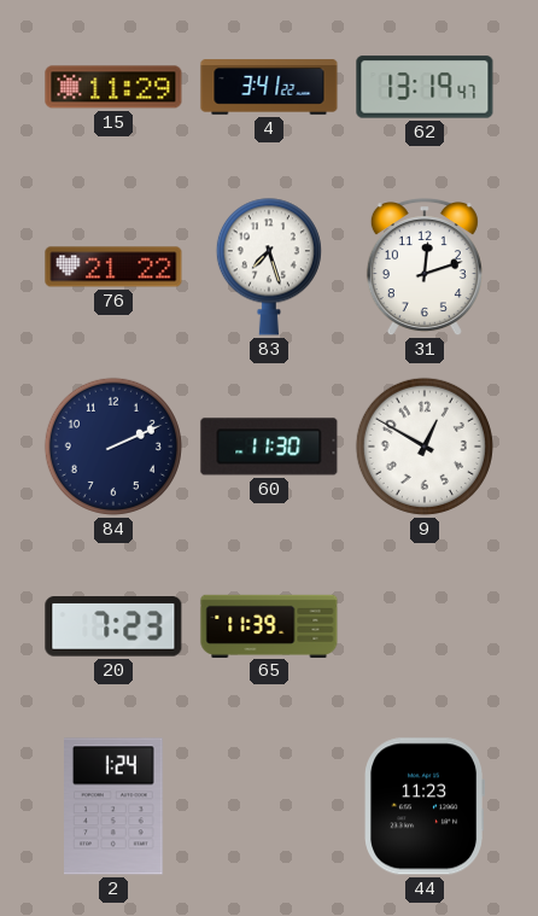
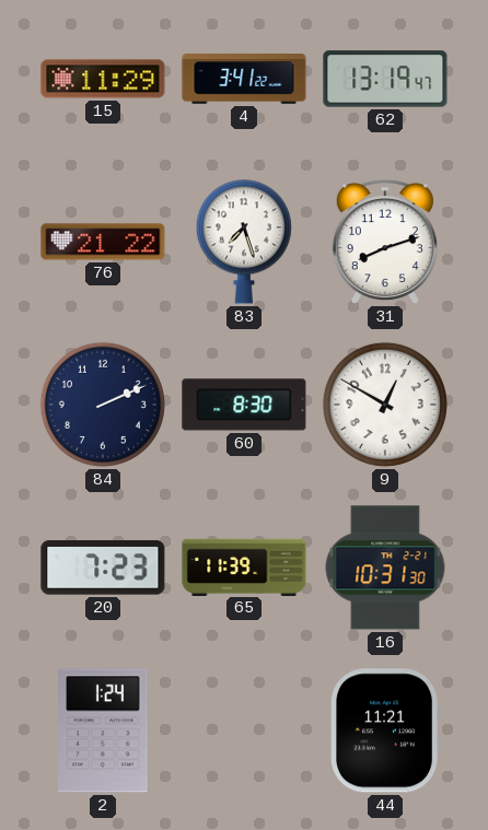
31: 12:12 -> 8:12 (385, 243)
60: 11:30 -> 8:30 (244, 405)
16: none -> 10:31 (385, 568)
44: 11:23 -> 11:21 (384, 730)
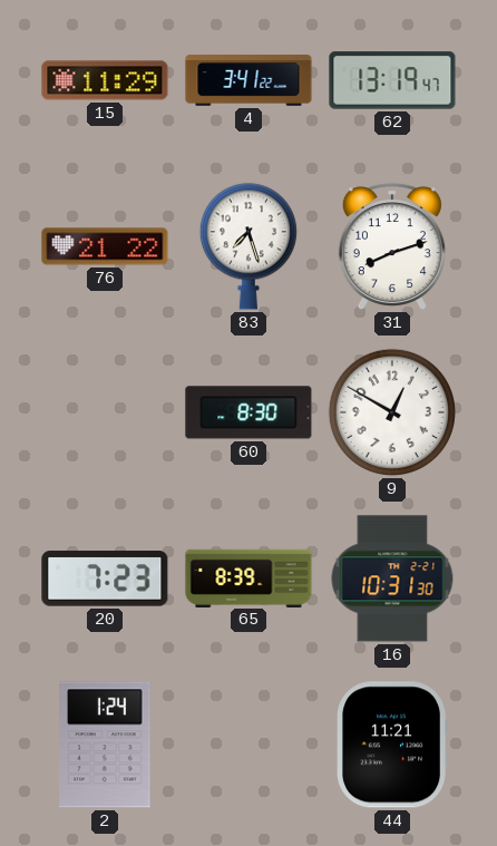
84: 2:11 -> none (103, 405)
65: 11:39 -> 8:39 (248, 577)
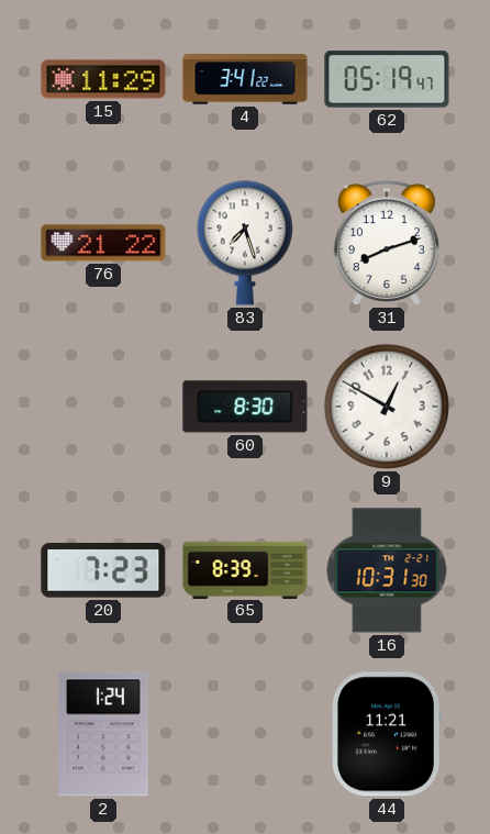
62: 13:19 -> 05:19 (387, 79)
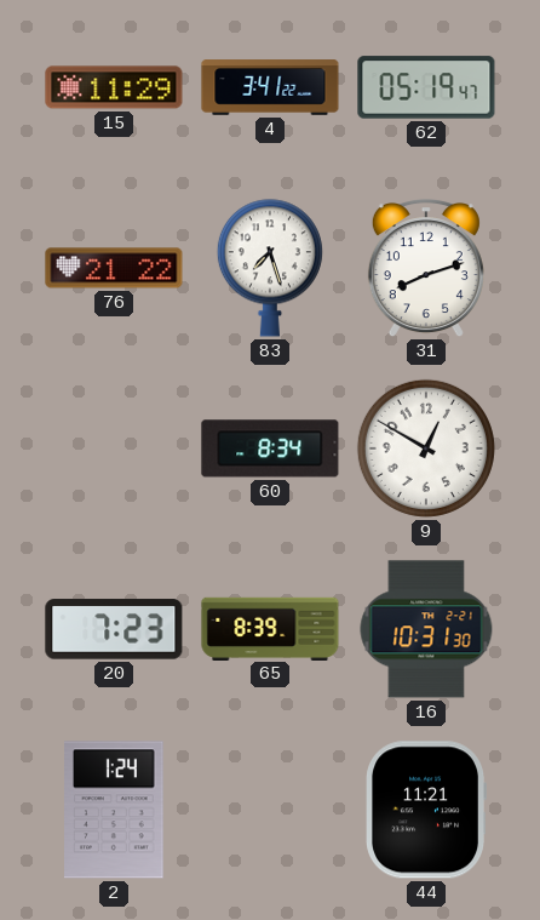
60: 8:30 -> 8:34 (270, 448)
